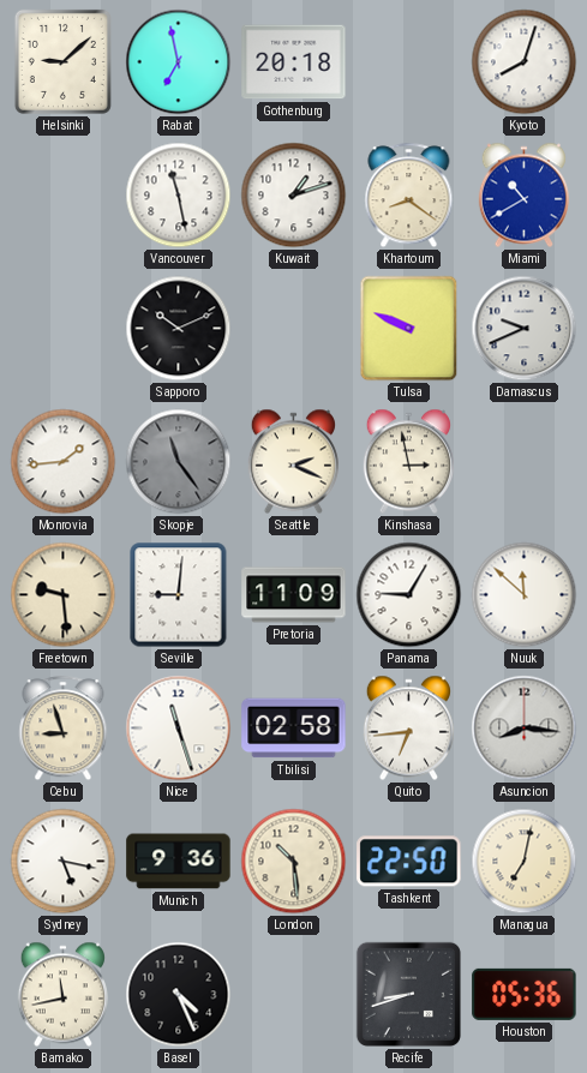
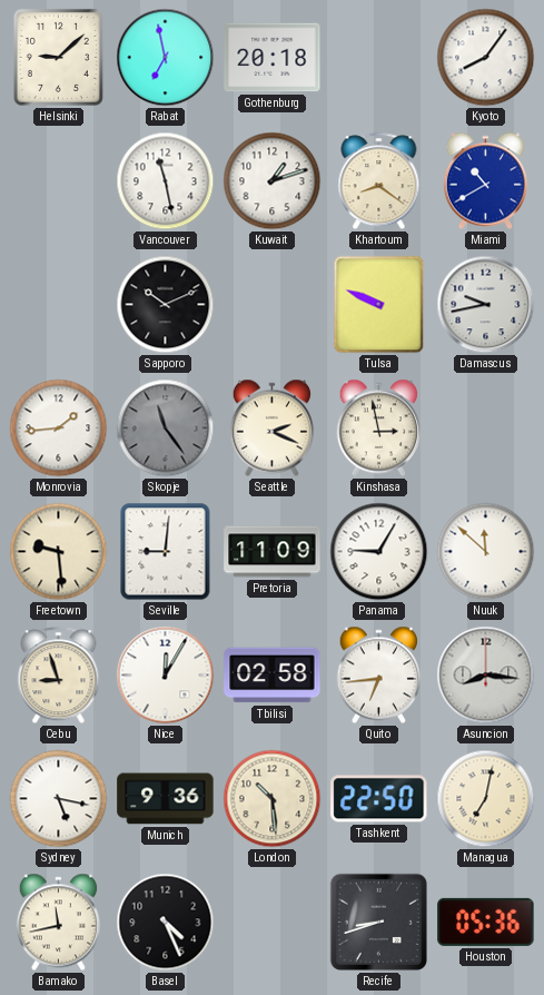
Kyoto: 8:03 -> 8:06 (486, 58)
Damascus: 9:41 -> 9:43 (486, 305)
Nice: 11:27 -> 12:05 (166, 676)
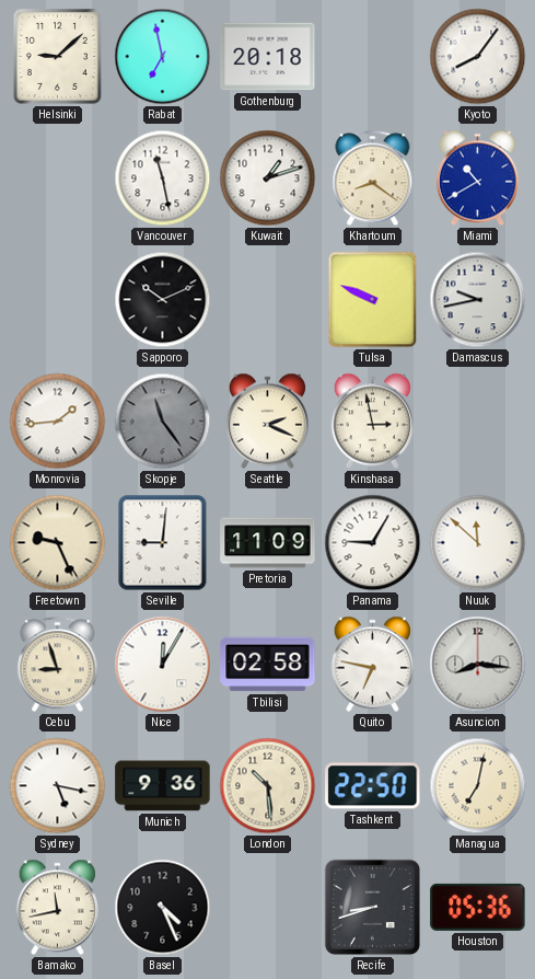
Freetown: 9:29 -> 9:26 (58, 543)
Quito: 6:44 -> 6:47 (372, 665)
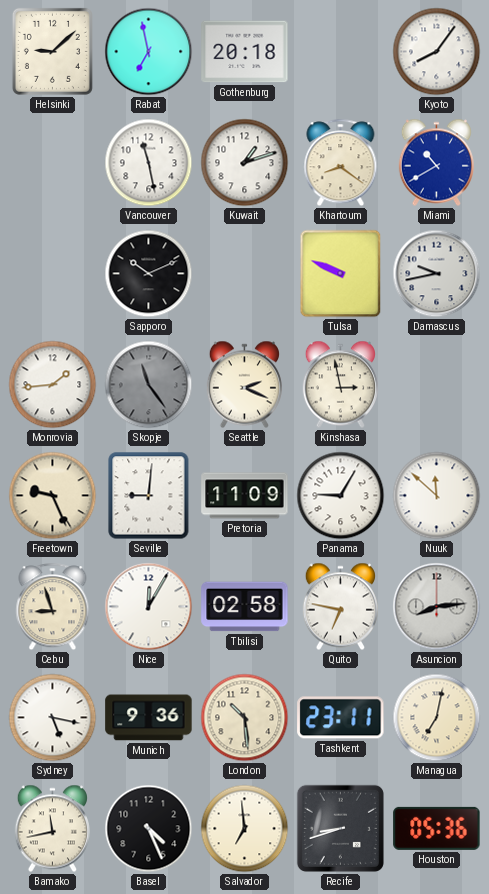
Asuncion: 8:16 -> 8:14 (437, 607)
Tashkent: 22:50 -> 23:11 (341, 718)
Salvador: none -> 6:59 (245, 829)
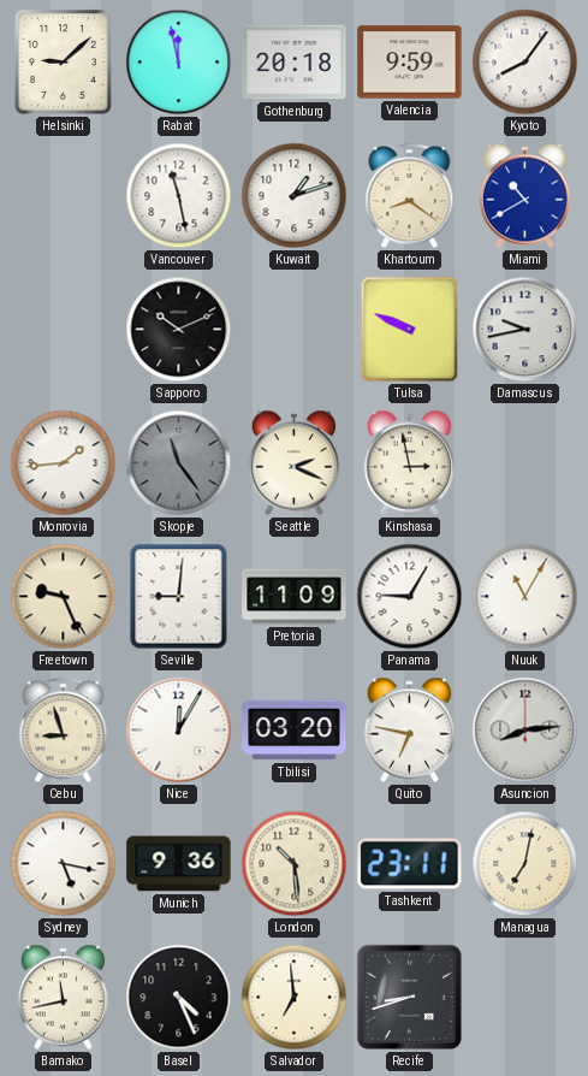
Rabat: 6:58 -> 11:58 (179, 63)
Valencia: none -> 9:59 (410, 63)
Nuuk: 11:52 -> 11:05 (525, 597)
Tbilisi: 02:58 -> 03:20 (295, 731)
Houston: 05:36 -> none (437, 828)
